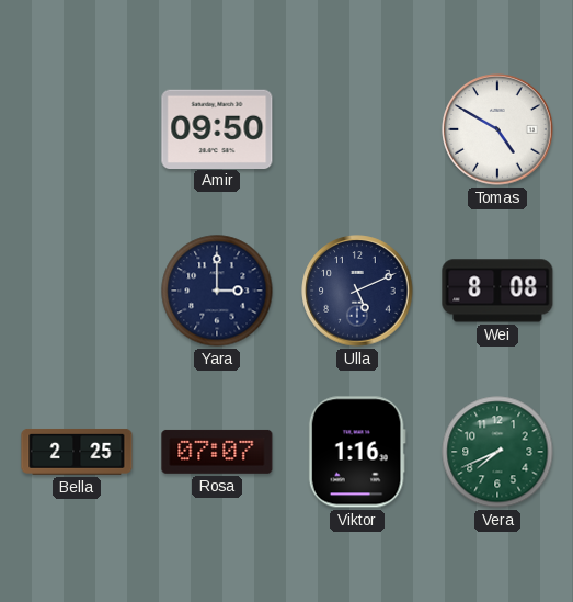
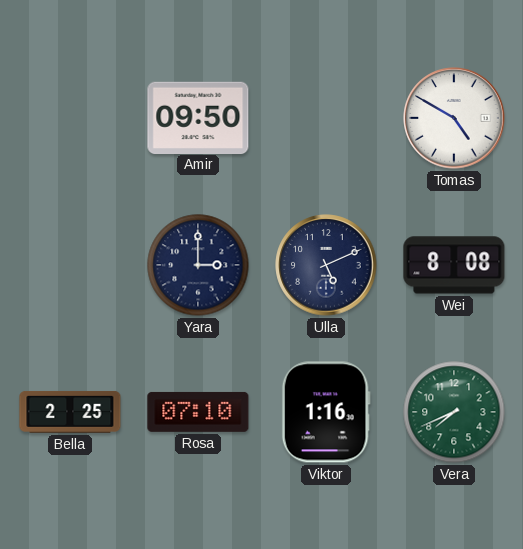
Rosa: 07:07 -> 07:10 (198, 412)
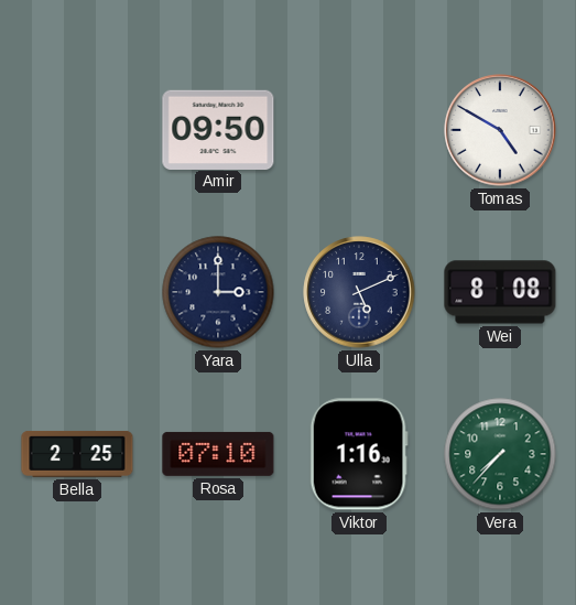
Vera: 7:41 -> 7:37 (500, 454)
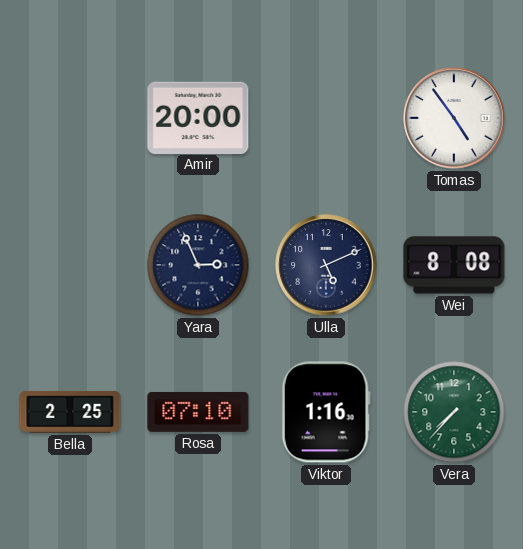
Amir: 09:50 -> 20:00 (198, 117)
Tomas: 4:50 -> 4:54 (454, 118)
Yara: 3:00 -> 2:56 (198, 265)
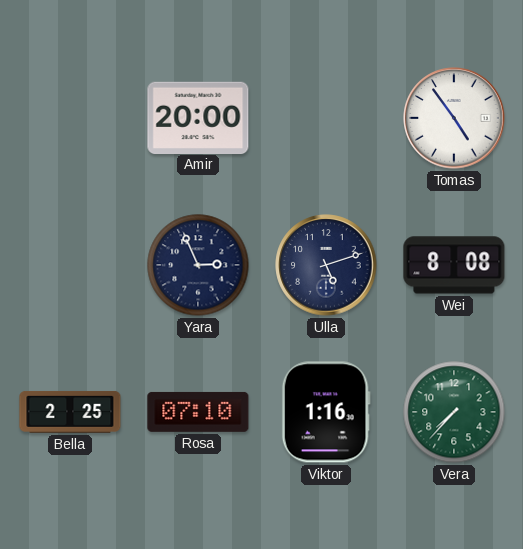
Ulla: 5:11 -> 5:12 (326, 265)
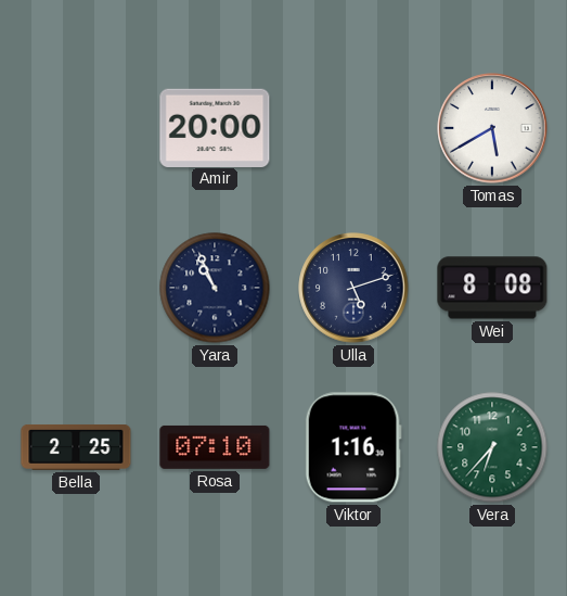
Tomas: 4:54 -> 5:40 (492, 128)
Yara: 2:56 -> 10:56 (215, 288)
Vera: 7:37 -> 6:37 (492, 447)
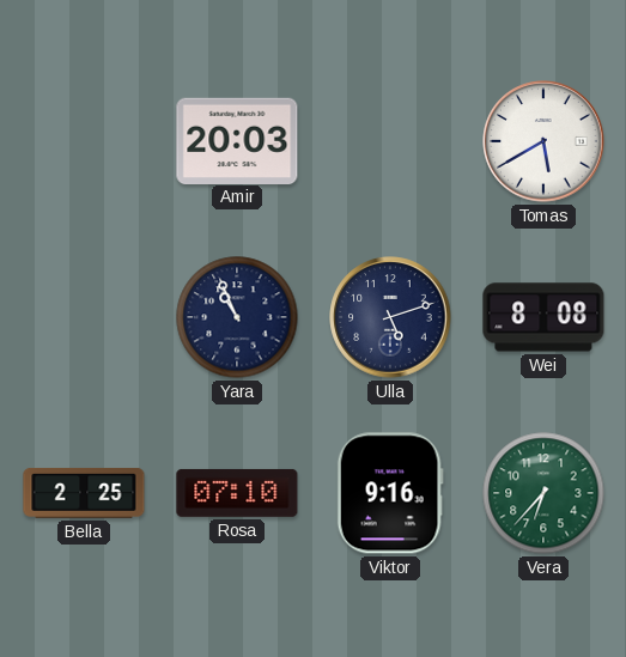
Amir: 20:00 -> 20:03 (237, 140)
Viktor: 1:16 -> 9:16 (390, 493)
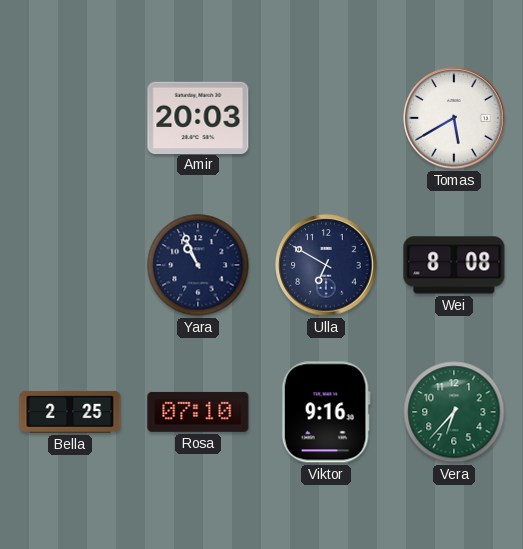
Ulla: 5:12 -> 6:50 (326, 265)
